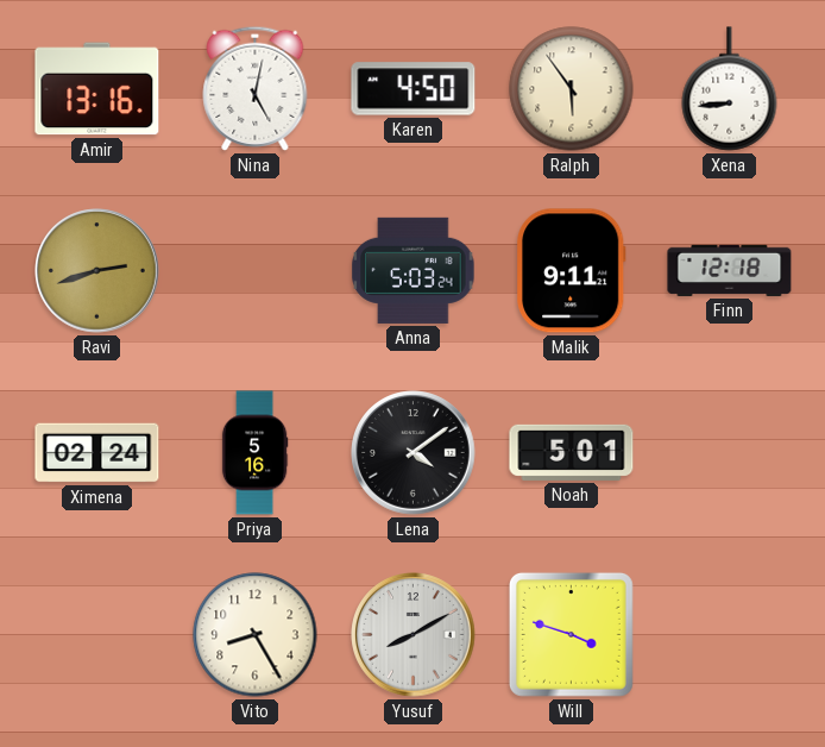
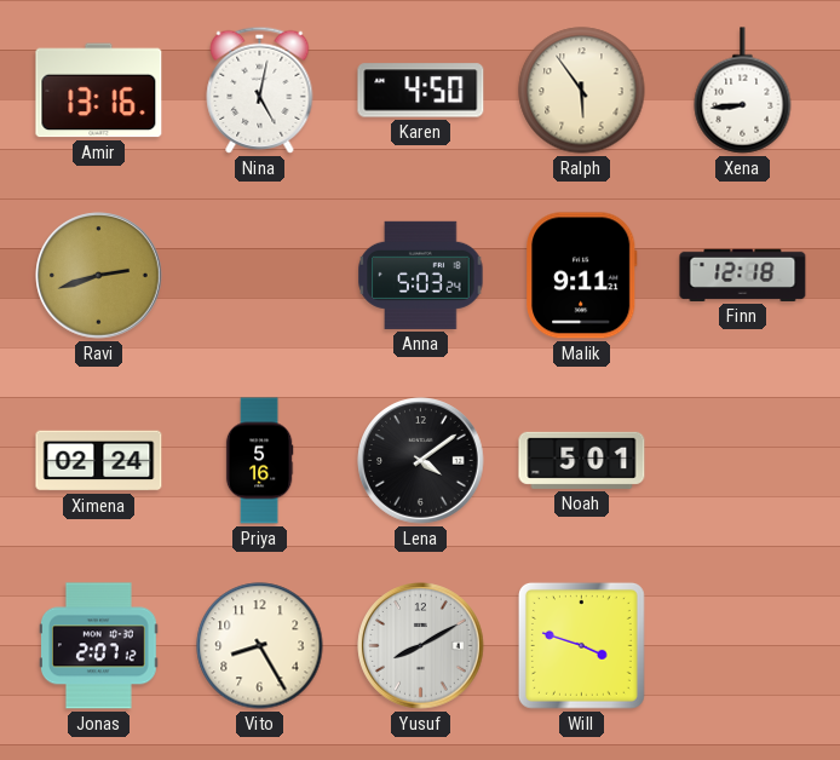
Jonas: none -> 2:07 (99, 646)
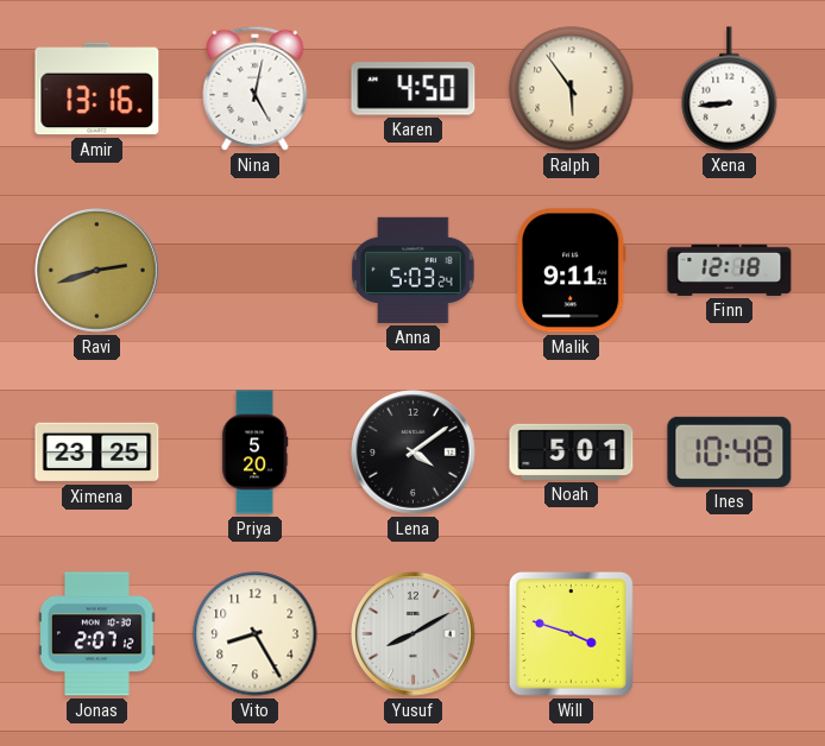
Ximena: 02:24 -> 23:25 (97, 453)
Priya: 5:16 -> 5:20 (254, 453)
Ines: none -> 10:48 (730, 451)
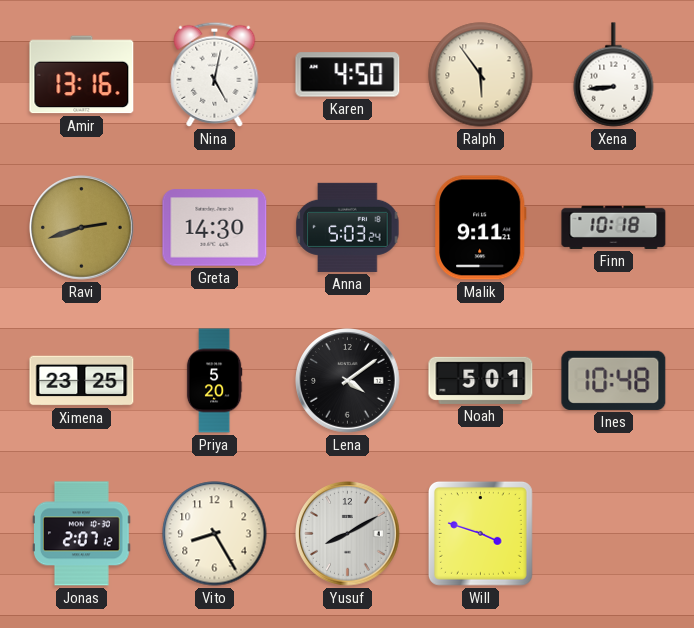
Greta: none -> 14:30 (215, 228)
Finn: 12:18 -> 10:18 (614, 227)
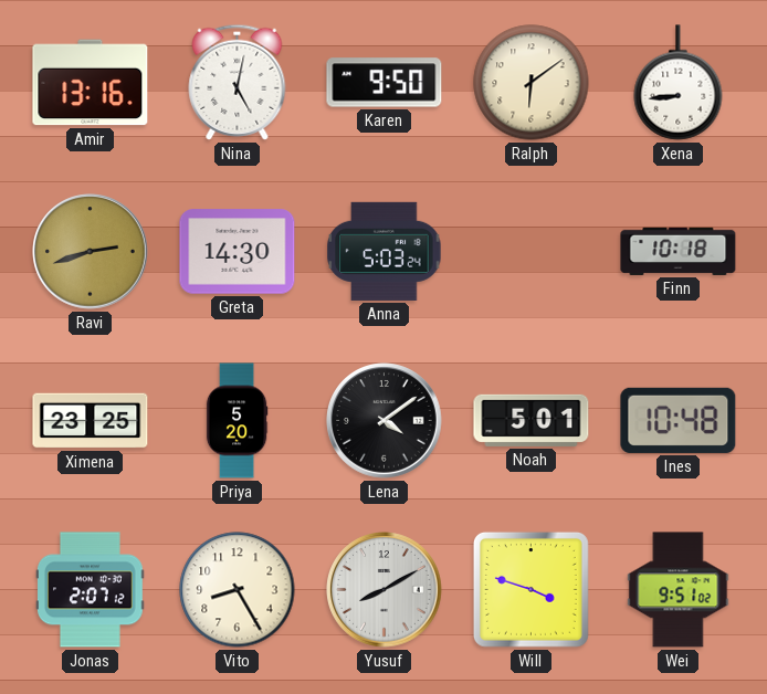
Karen: 4:50 -> 9:50 (385, 83)
Ralph: 5:54 -> 6:09 (532, 83)
Malik: 9:11 -> none (481, 228)
Wei: none -> 9:51 (679, 590)
